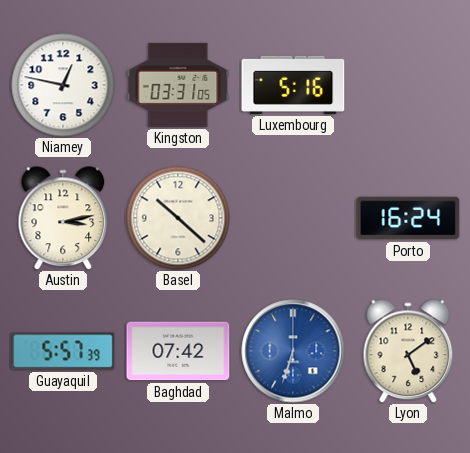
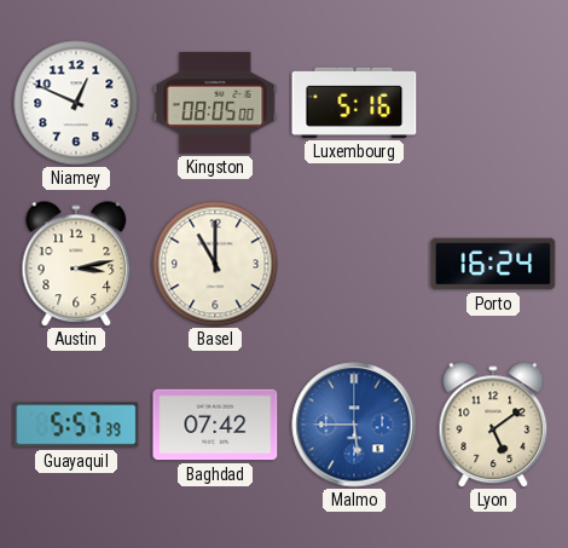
Niamey: 12:47 -> 12:49 (76, 103)
Kingston: 03:31 -> 08:05 (215, 103)
Basel: 10:22 -> 11:00 (215, 264)
Malmo: 6:33 -> 5:45 (354, 425)
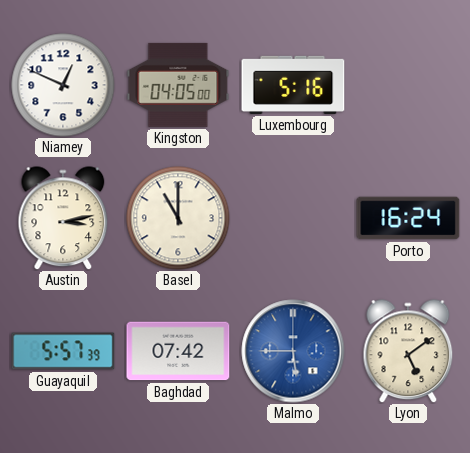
Kingston: 08:05 -> 04:05 (178, 85)
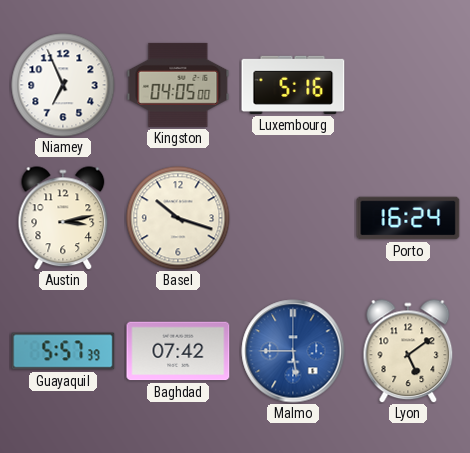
Niamey: 12:49 -> 6:56 (63, 85)
Basel: 11:00 -> 10:18 (178, 218)
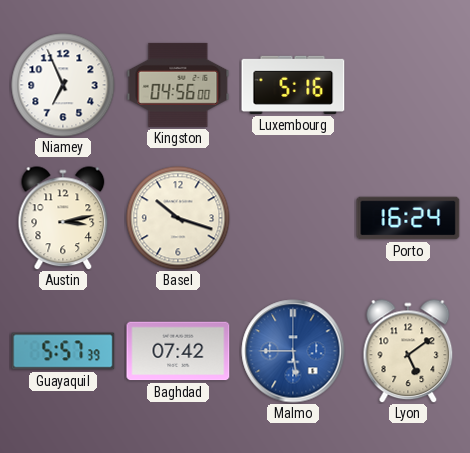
Kingston: 04:05 -> 04:56 (178, 85)
